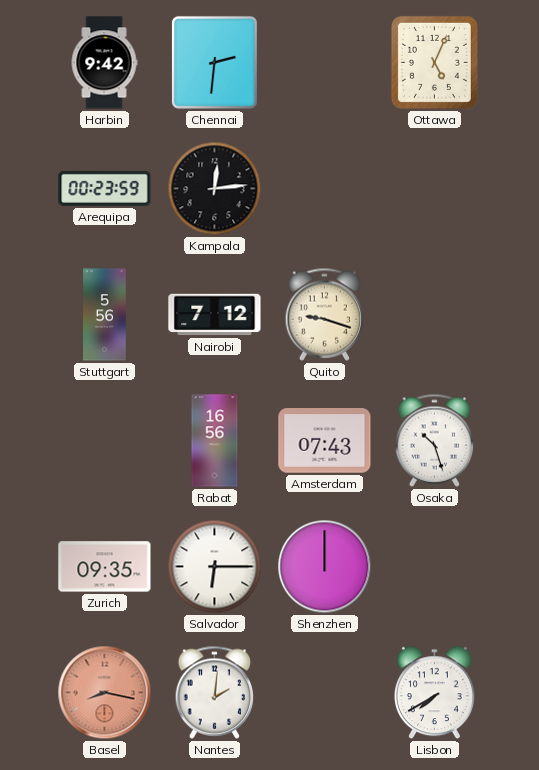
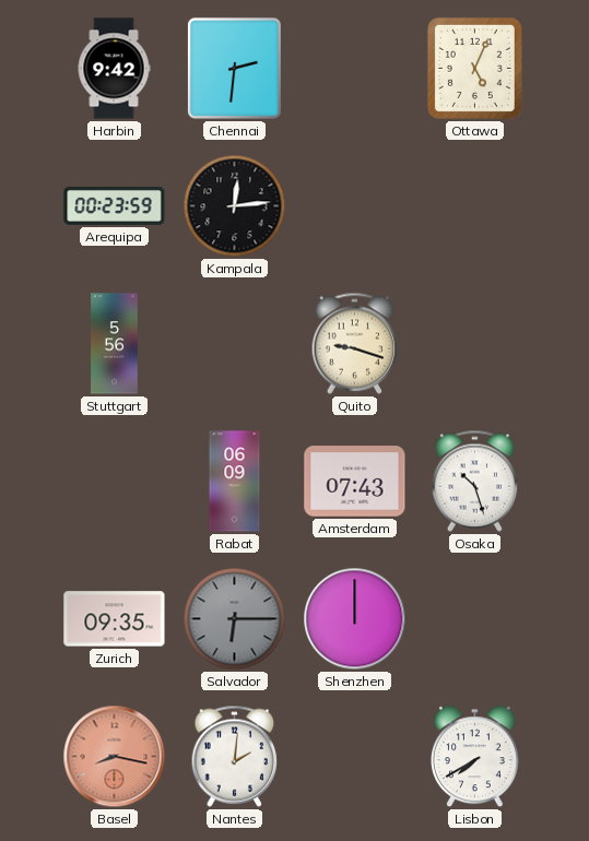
Nairobi: 7:12 -> none (215, 315)
Rabat: 16:56 -> 06:09 (235, 482)
Salvador dial: white -> grey (235, 619)
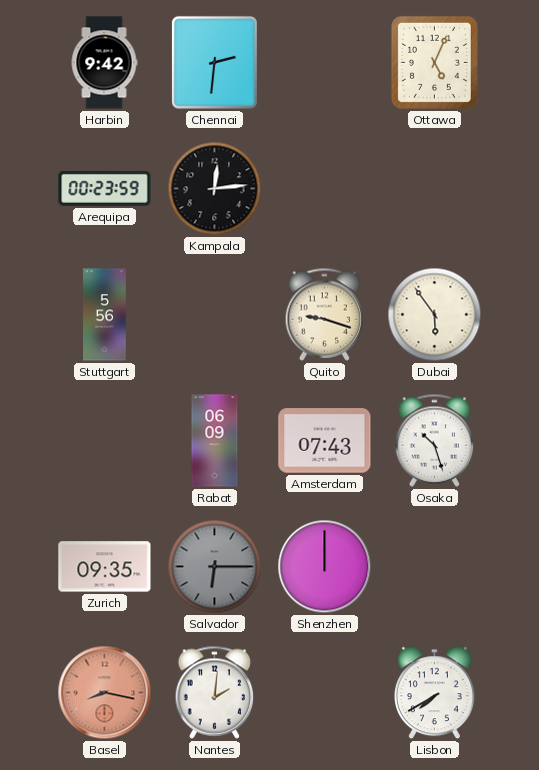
Dubai: none -> 5:54 (435, 315)
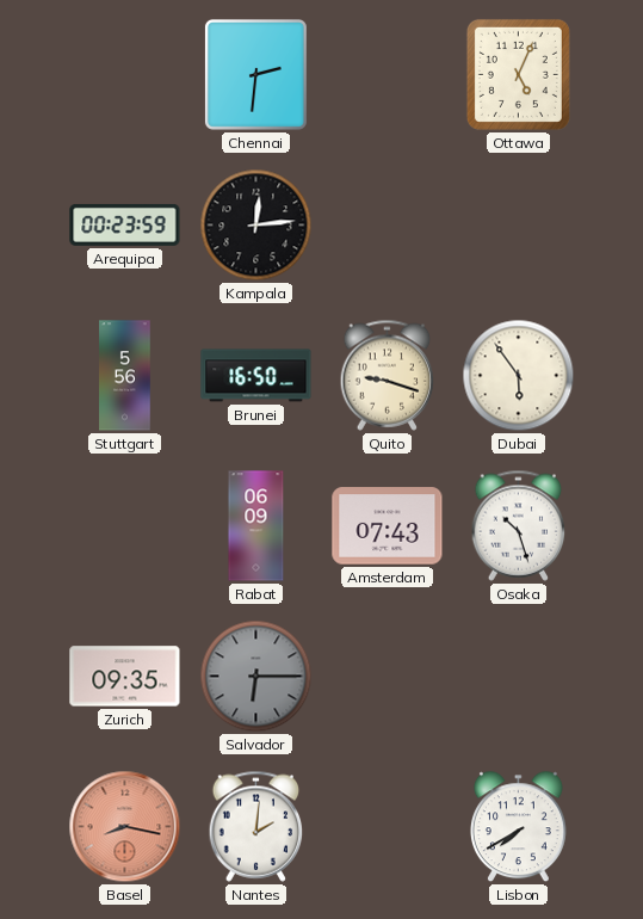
Harbin: 9:42 -> none (104, 63)
Brunei: none -> 16:50 (256, 376)
Shenzhen: 12:00 -> none (325, 567)
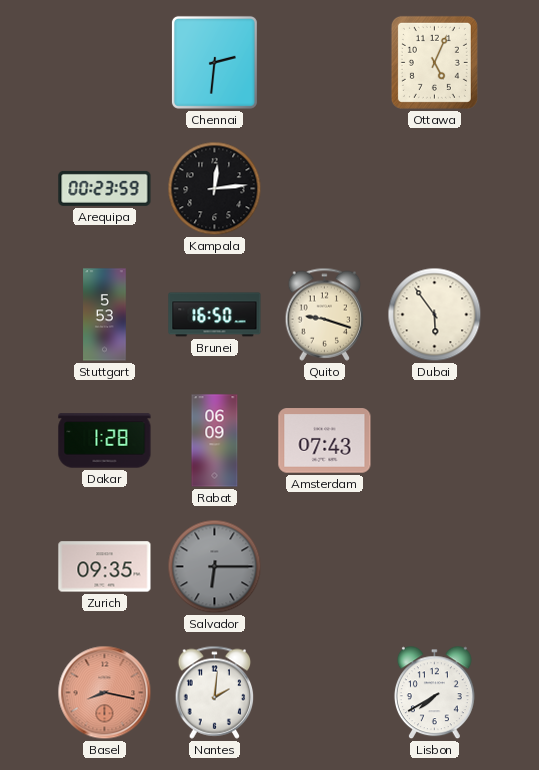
Stuttgart: 5:56 -> 5:53 (105, 315)
Dakar: none -> 1:28 (105, 441)
Osaka: 10:27 -> none (519, 525)
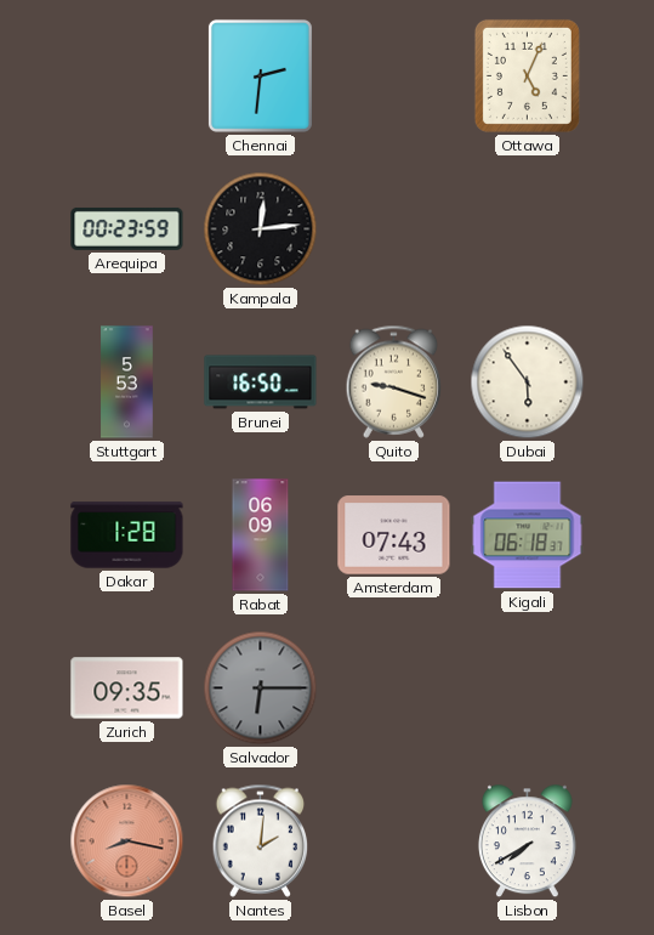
Kigali: none -> 06:18 (528, 535)
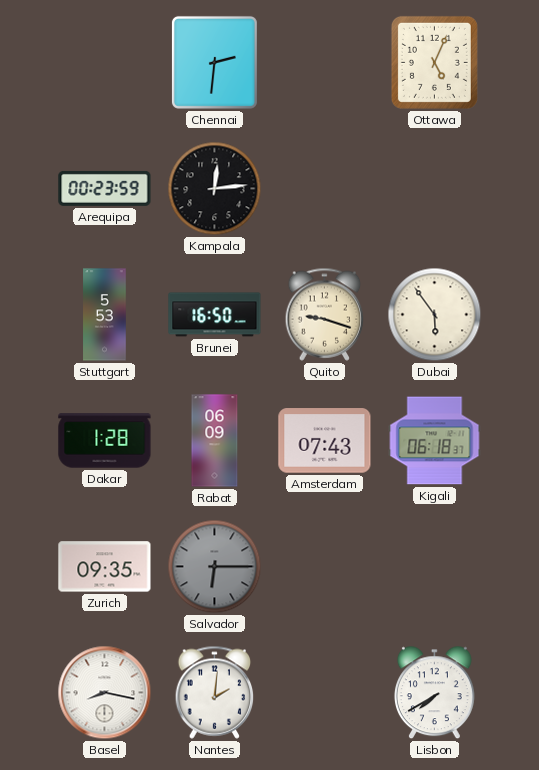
Basel dial: salmon -> white (105, 693)
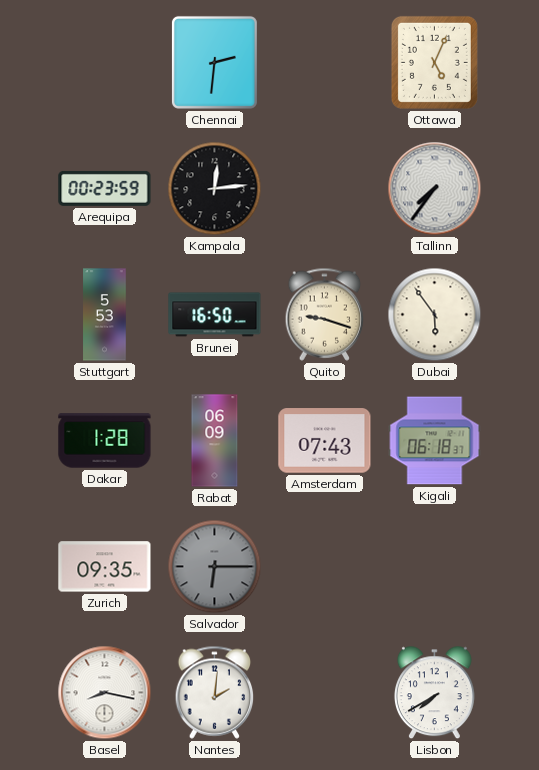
Tallinn: none -> 7:36 (435, 189)
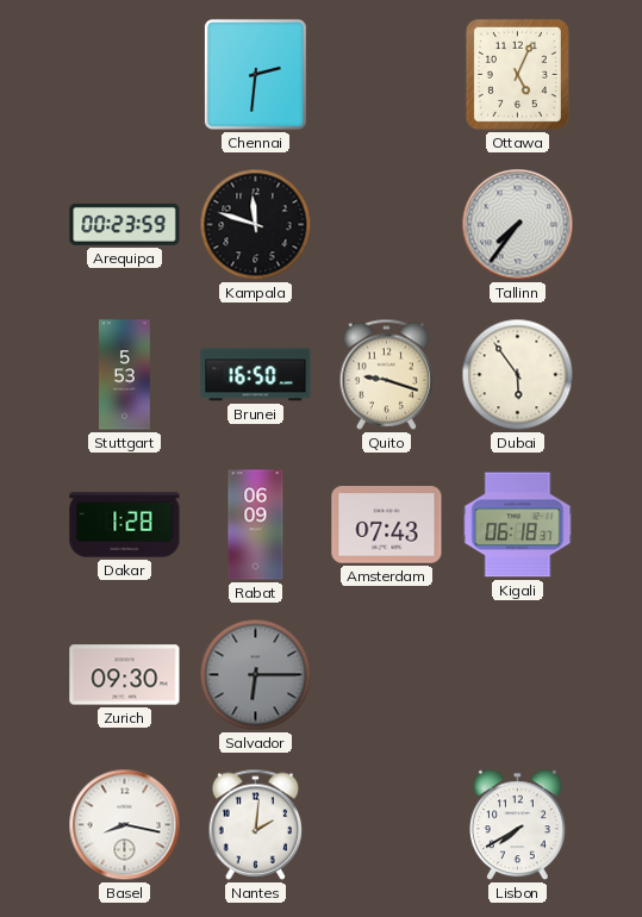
Kampala: 12:14 -> 11:48 (256, 225)
Zurich: 09:35 -> 09:30 (125, 675)
